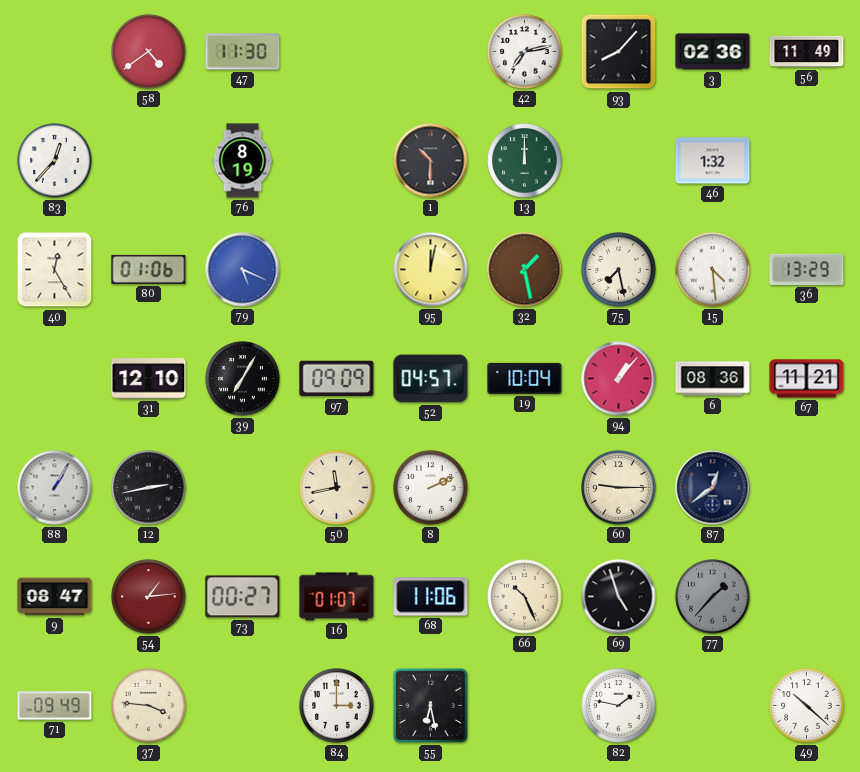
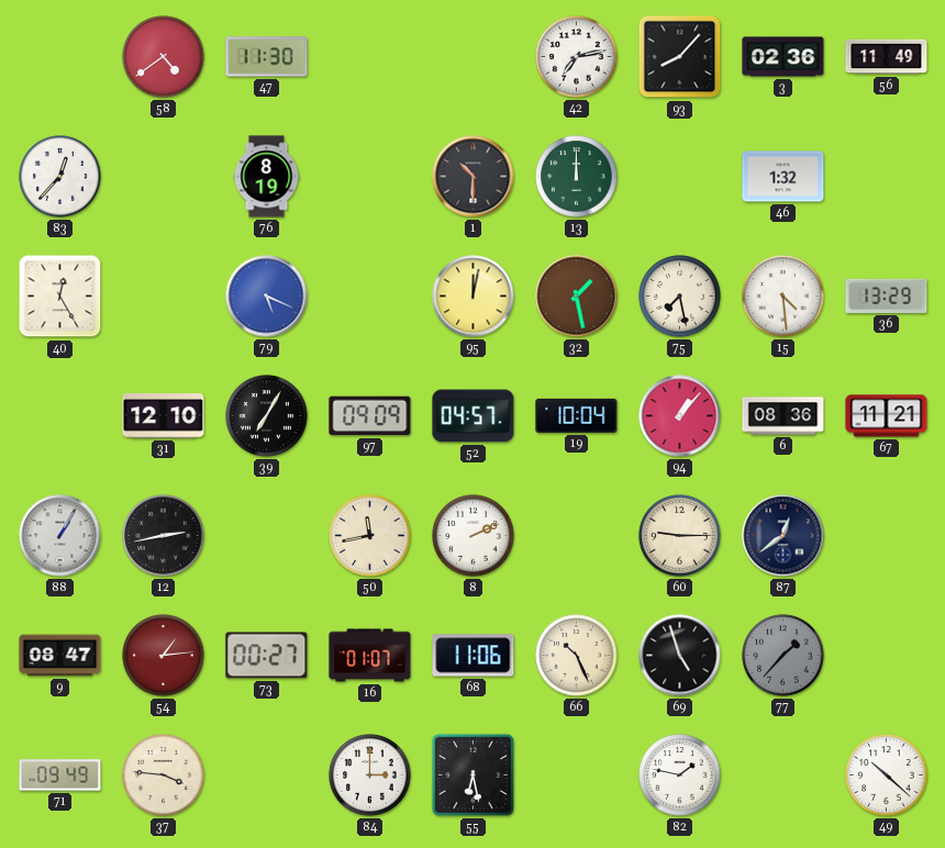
80: 01:06 -> none (149, 269)
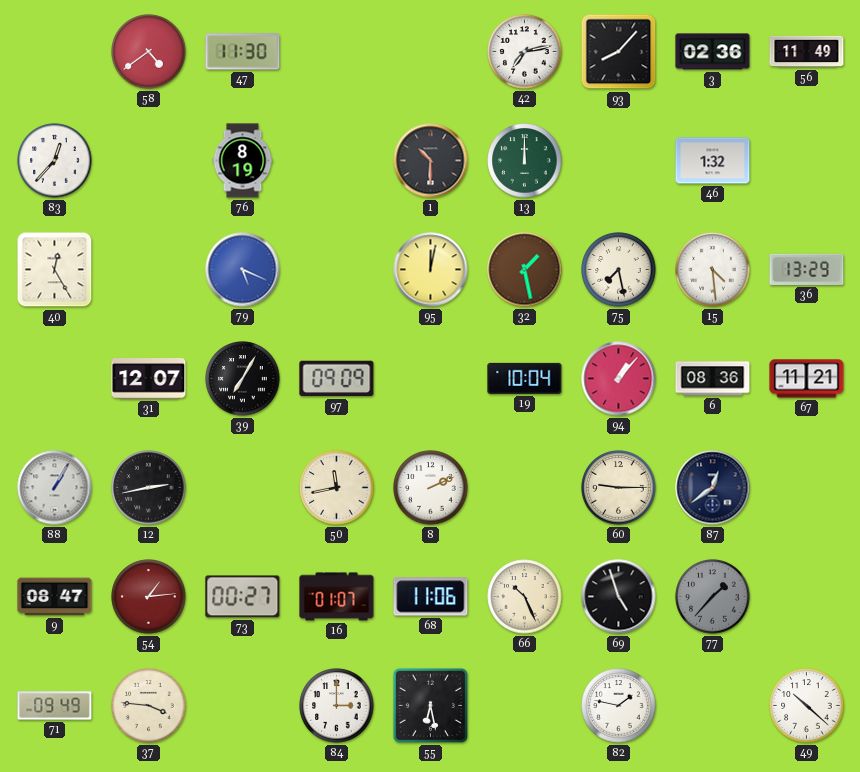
31: 12:10 -> 12:07 (149, 379)
52: 04:57 -> none (474, 416)
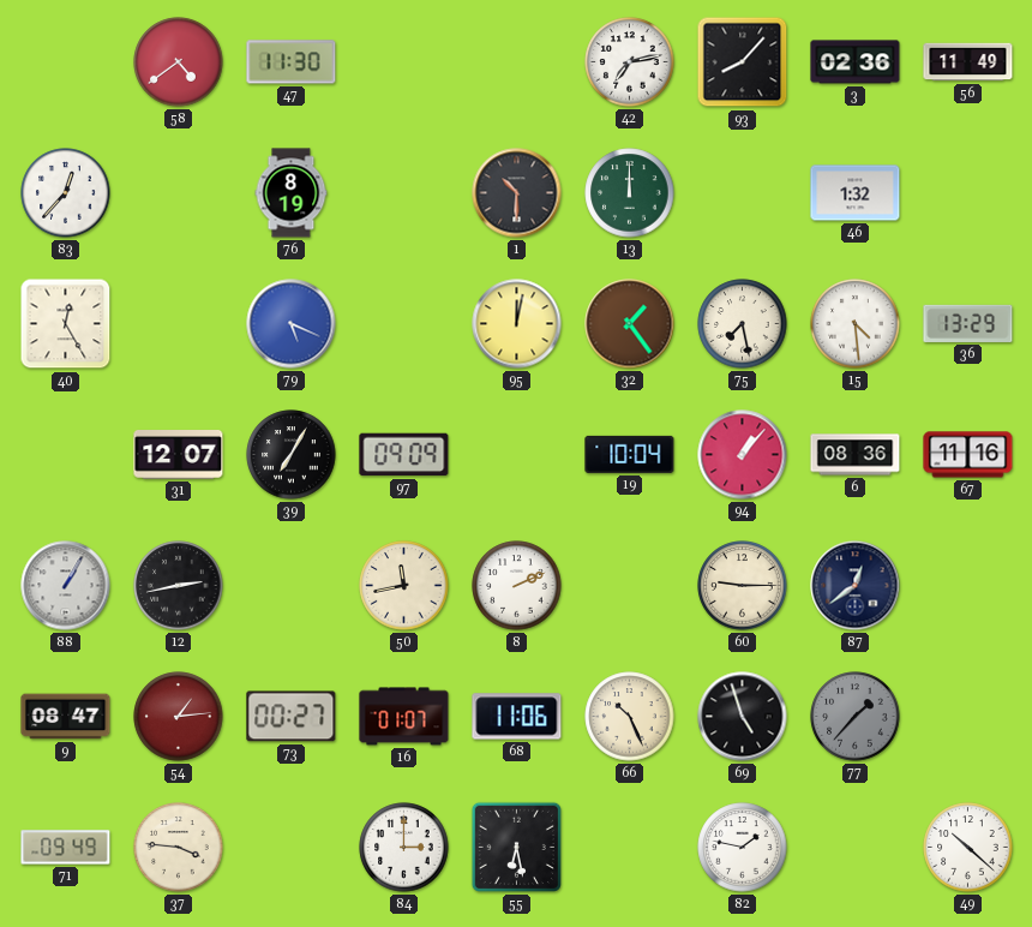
32: 1:28 -> 1:24 (630, 324)
67: 11:21 -> 11:16 (968, 455)
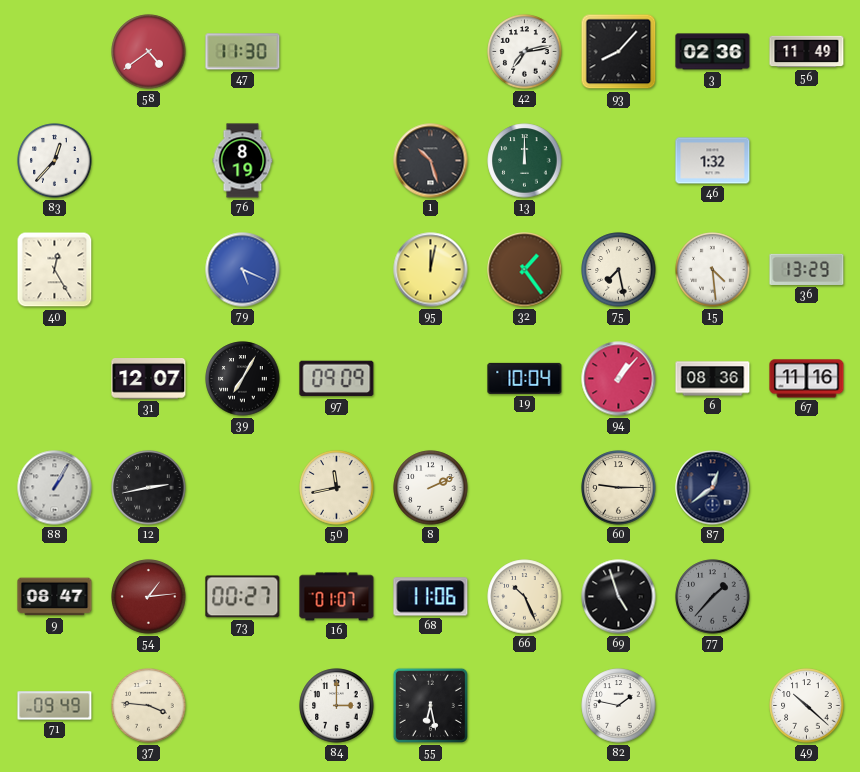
1: 10:30 -> 10:27 (431, 161)
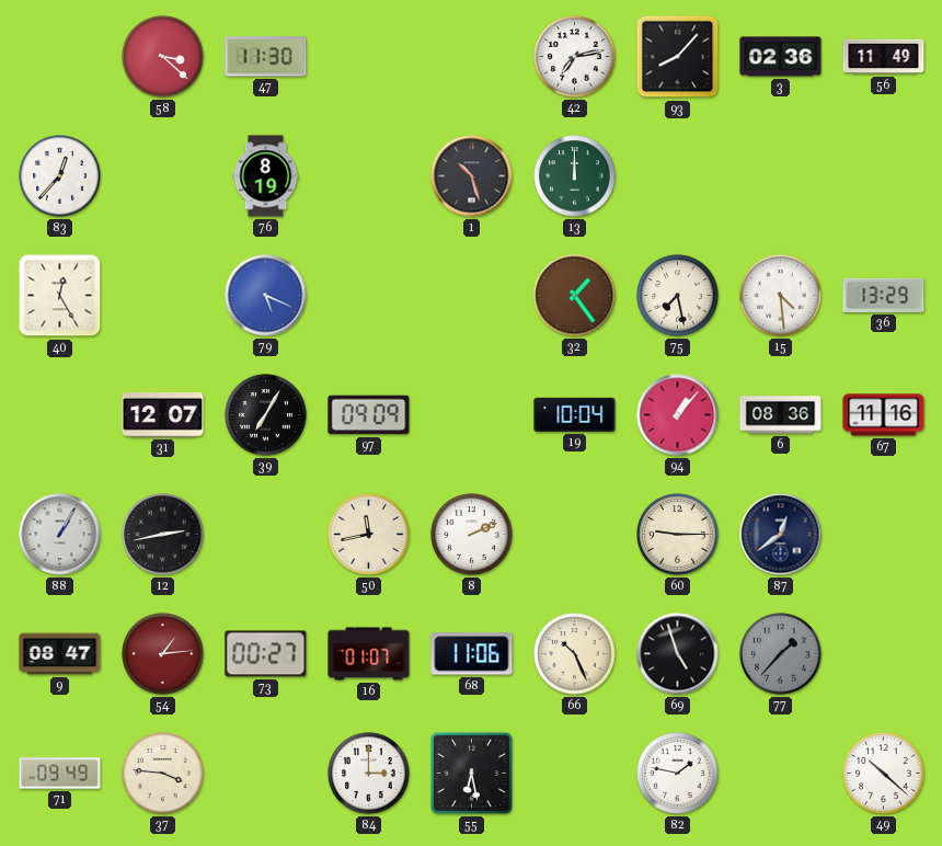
58: 4:39 -> 3:22 (163, 57)
46: 1:32 -> none (713, 161)
95: 12:02 -> none (431, 270)
